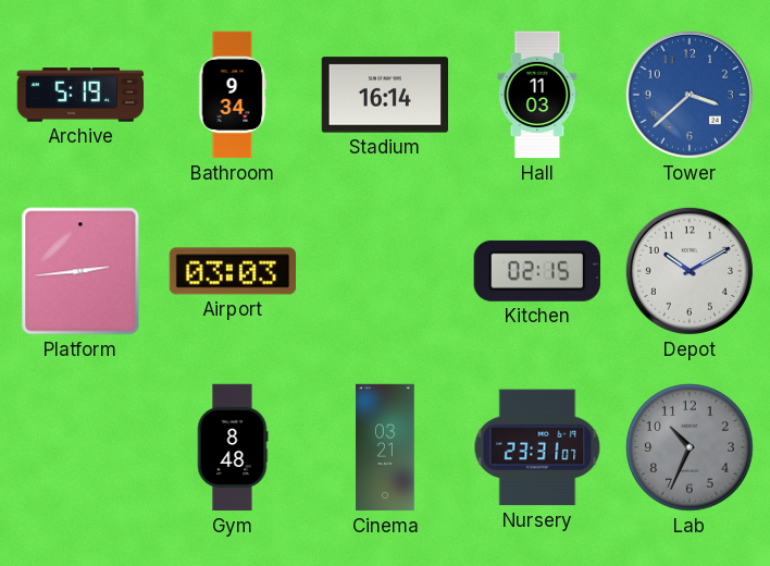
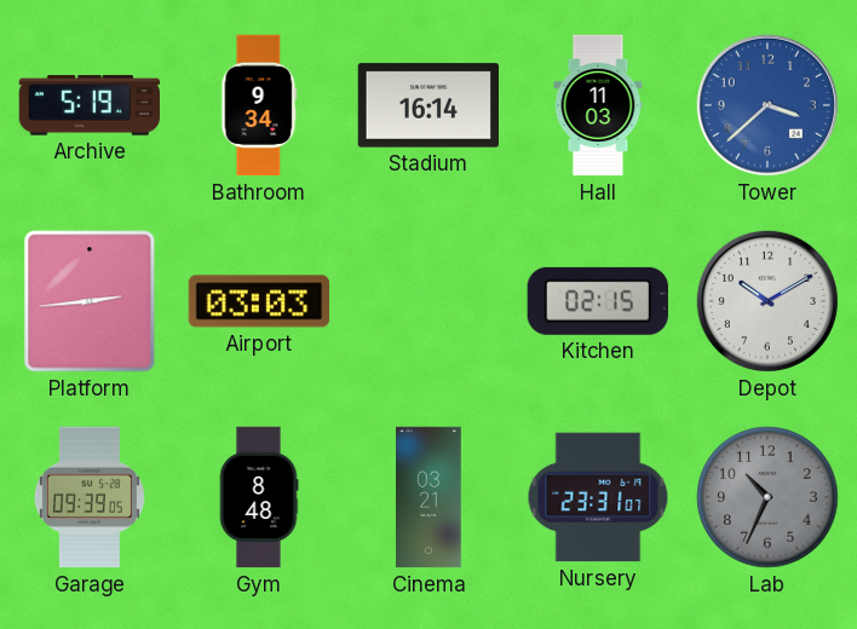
Garage: none -> 09:39 (90, 497)
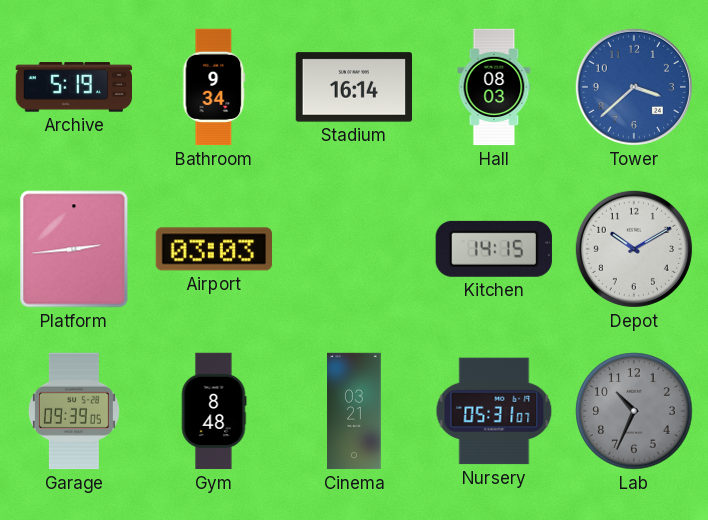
Hall: 11:03 -> 08:03 (494, 87)
Kitchen: 02:15 -> 14:15 (494, 249)
Nursery: 23:31 -> 05:31 (494, 411)
